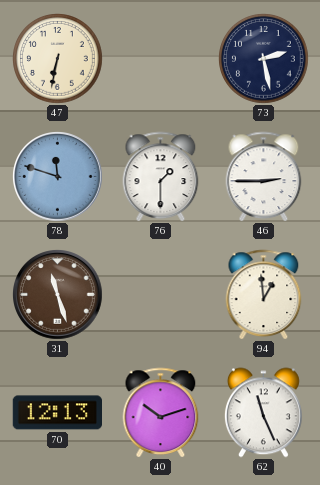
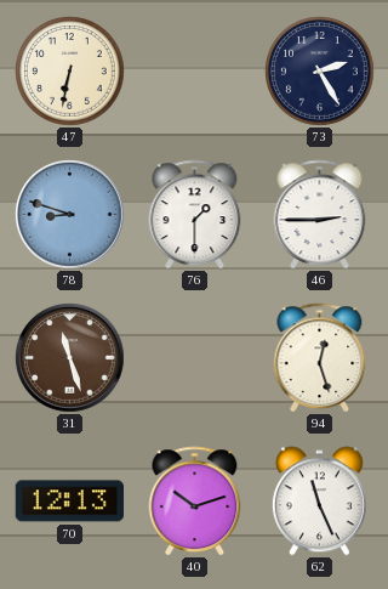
73: 2:28 -> 2:25 (320, 72)
78: 11:48 -> 8:48 (70, 215)
94: 12:59 -> 12:27 (320, 358)
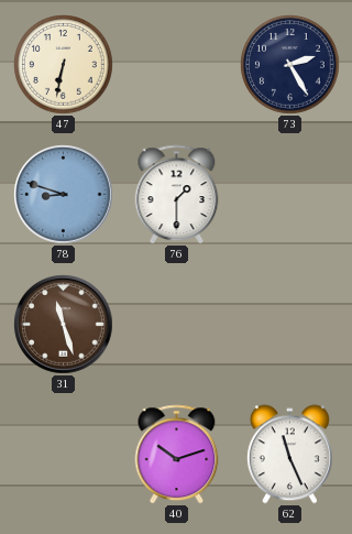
46: 2:45 -> none (320, 215)
94: 12:27 -> none (320, 358)
70: 12:13 -> none (69, 502)
